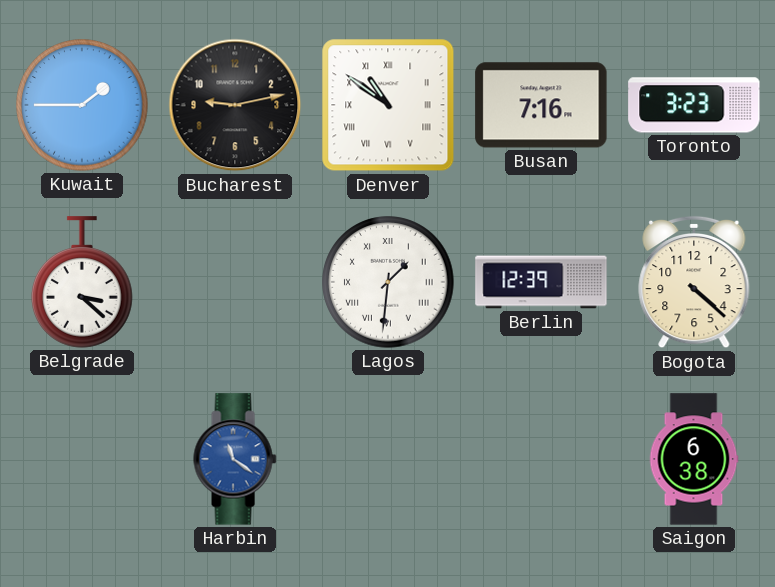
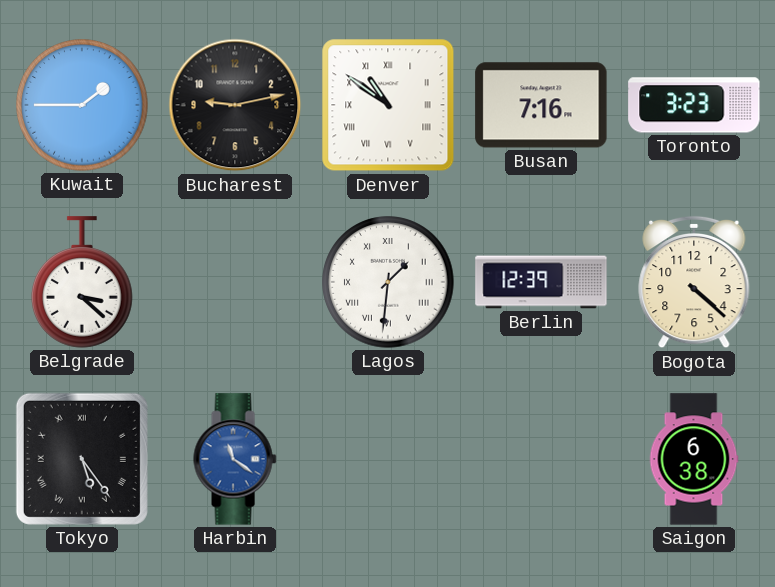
Tokyo: none -> 5:24 (82, 459)
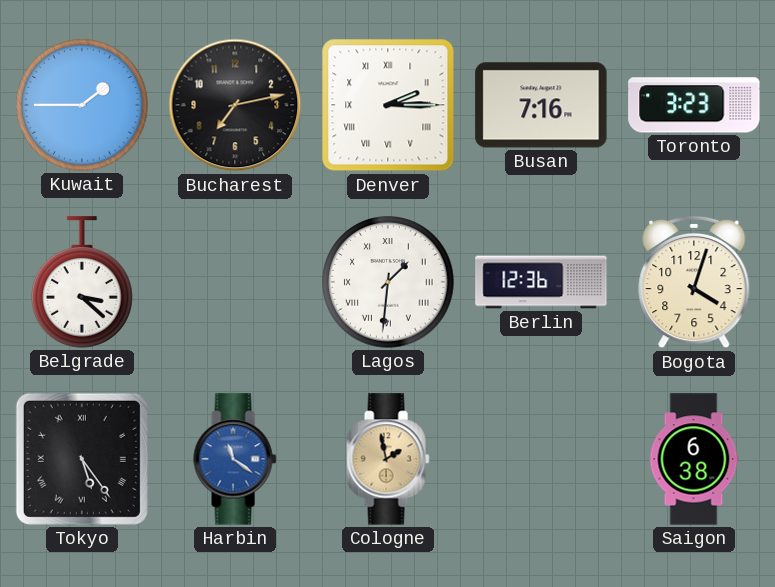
Bucharest: 9:13 -> 7:13 (235, 105)
Denver: 10:51 -> 2:15 (388, 105)
Berlin: 12:39 -> 12:36 (541, 282)
Bogota: 4:22 -> 4:03 (694, 282)
Cologne: none -> 1:58 (388, 459)
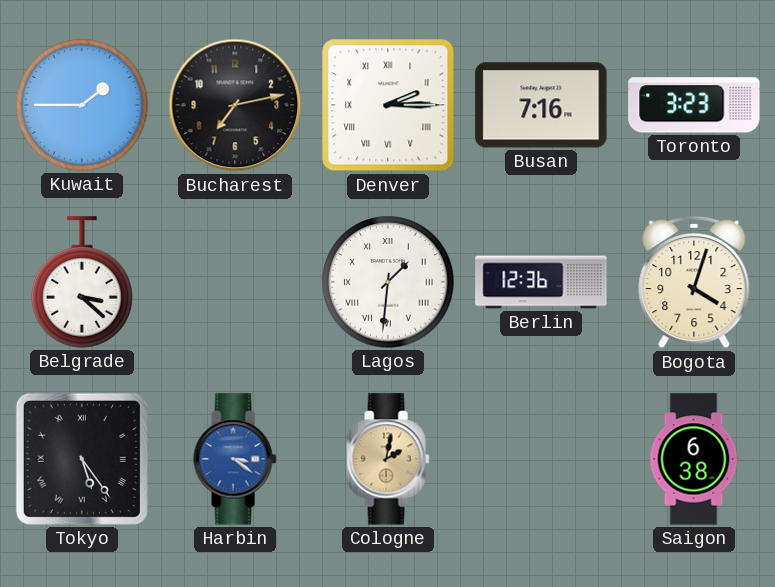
Harbin: 11:21 -> 3:21 (235, 459)
Cologne: 1:58 -> 2:02 (388, 459)
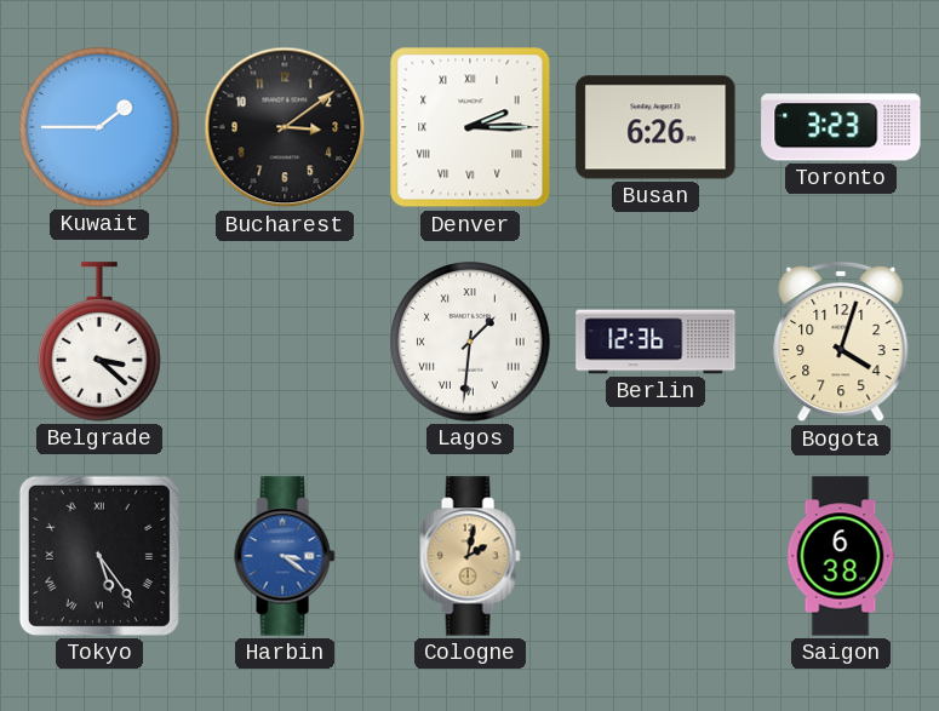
Bucharest: 7:13 -> 3:09 (285, 127)
Busan: 7:16 -> 6:26 (655, 127)
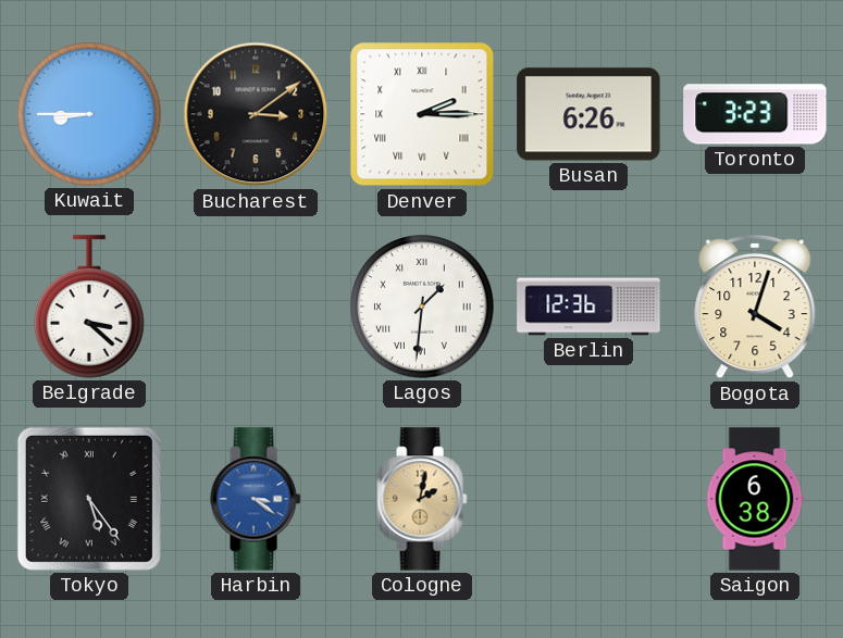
Kuwait: 1:45 -> 8:45 (89, 114)
